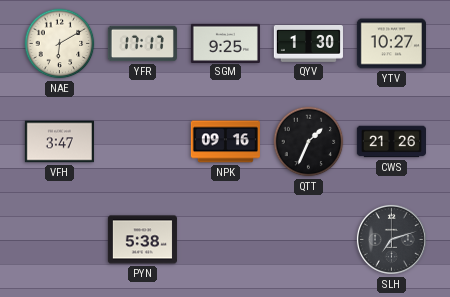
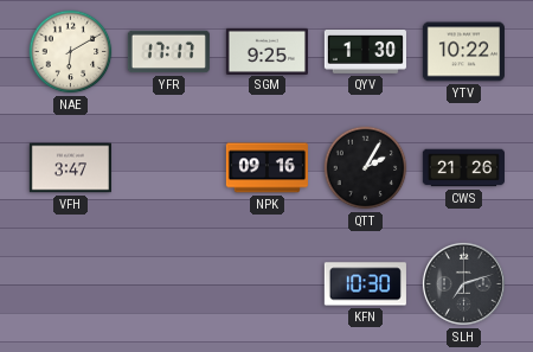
YTV: 10:27 -> 10:22 (463, 52)
QTT: 1:34 -> 2:05 (366, 168)
PYN: 5:38 -> none (142, 240)
KFN: none -> 10:30 (365, 284)
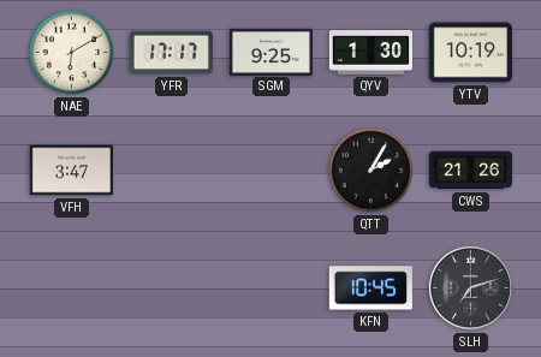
YTV: 10:22 -> 10:19 (470, 53)
NPK: 09:16 -> none (266, 168)
KFN: 10:30 -> 10:45 (370, 288)
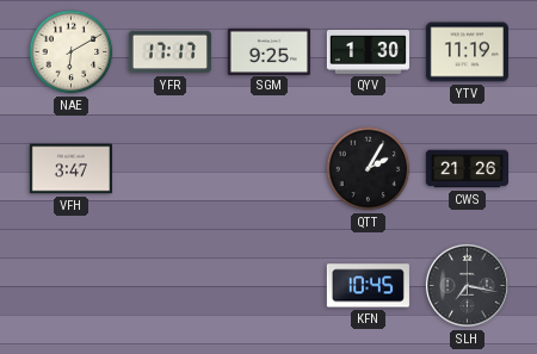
YTV: 10:19 -> 11:19 (467, 52)
SLH: 7:12 -> 7:17 (467, 285)
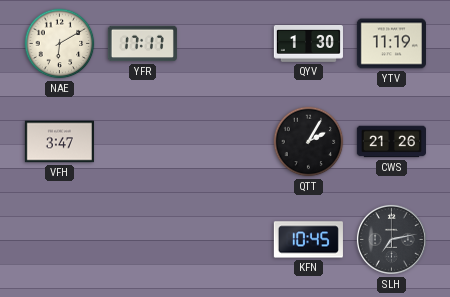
SGM: 9:25 -> none (268, 51)
SLH: 7:17 -> 7:13 (391, 239)
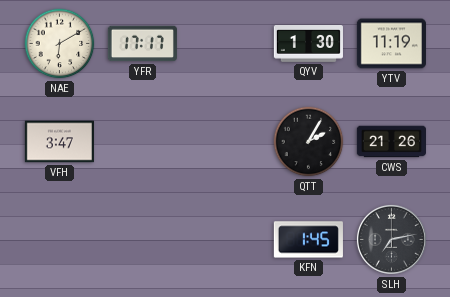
KFN: 10:45 -> 1:45 (308, 240)
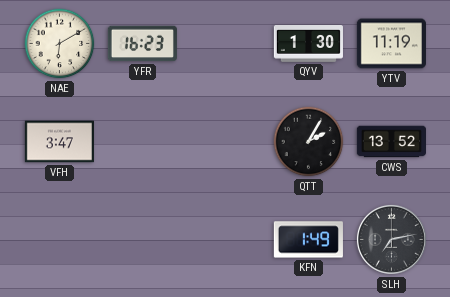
YFR: 17:17 -> 16:23 (142, 44)
CWS: 21:26 -> 13:52 (391, 142)
KFN: 1:45 -> 1:49 (308, 240)
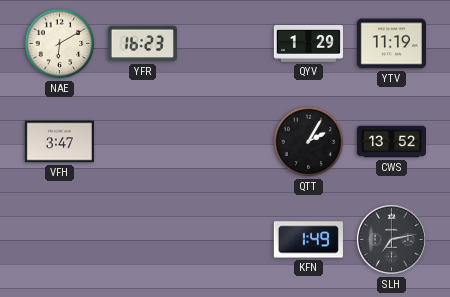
QYV: 1:30 -> 1:29 (308, 44)
